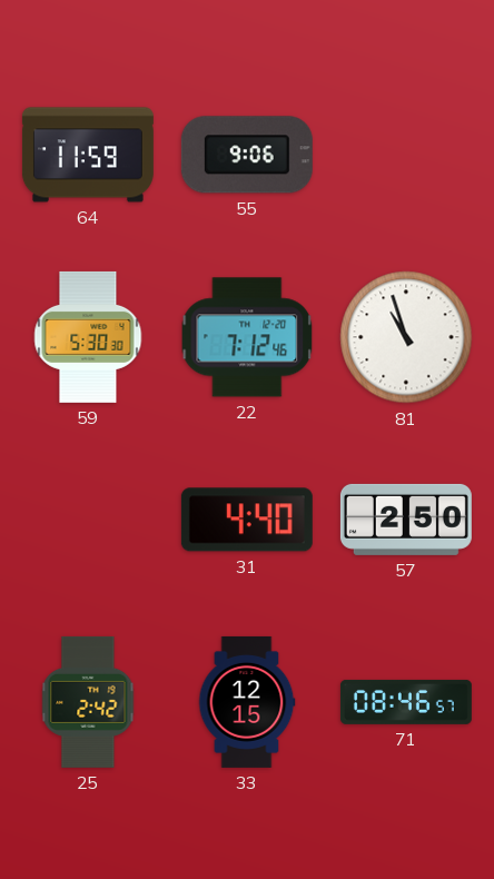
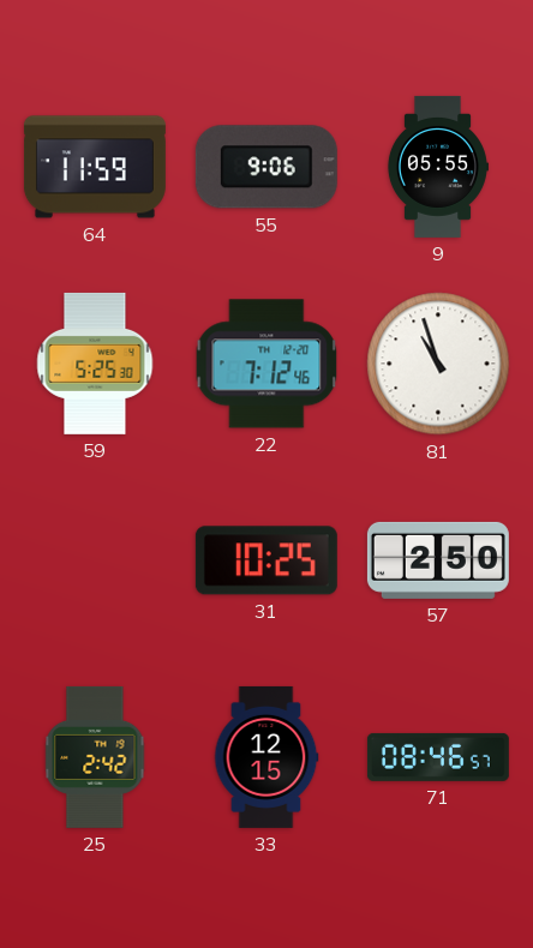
9: none -> 05:55 (437, 167)
59: 5:30 -> 5:25 (95, 364)
31: 4:40 -> 10:25 (266, 560)
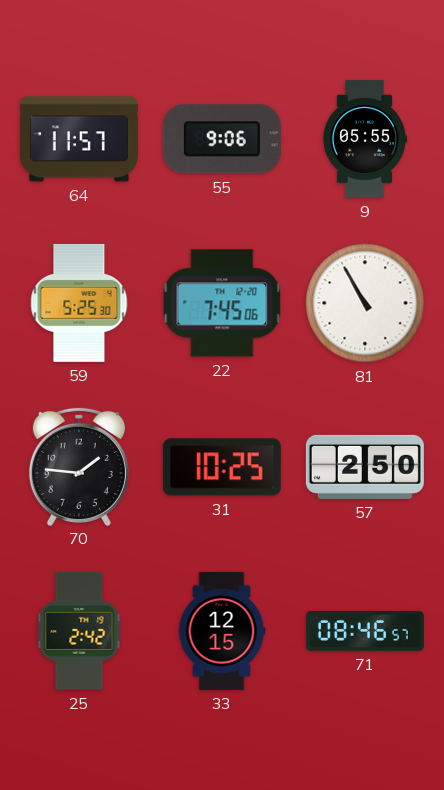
64: 11:59 -> 11:57 (79, 139)
22: 7:12 -> 7:45 (222, 303)
81: 10:57 -> 10:55 (365, 303)
70: none -> 1:46 (79, 466)
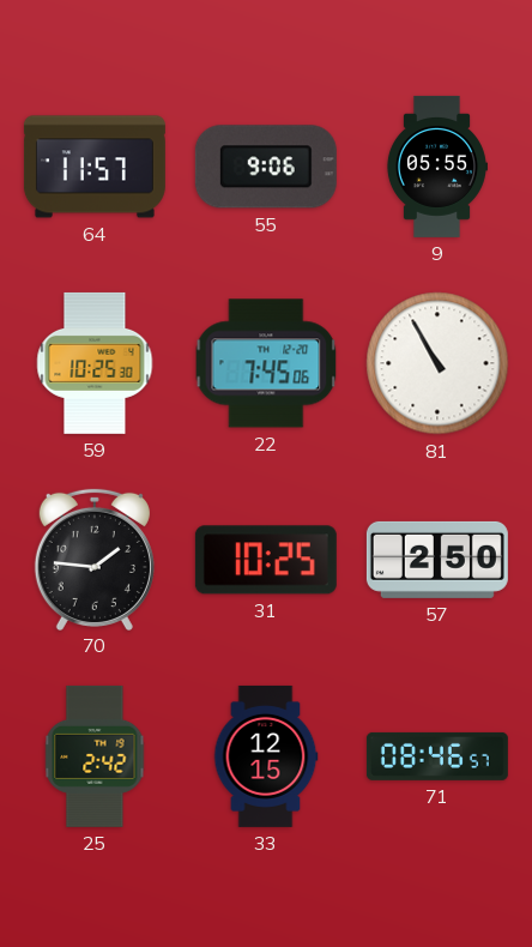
59: 5:25 -> 10:25 (95, 363)
